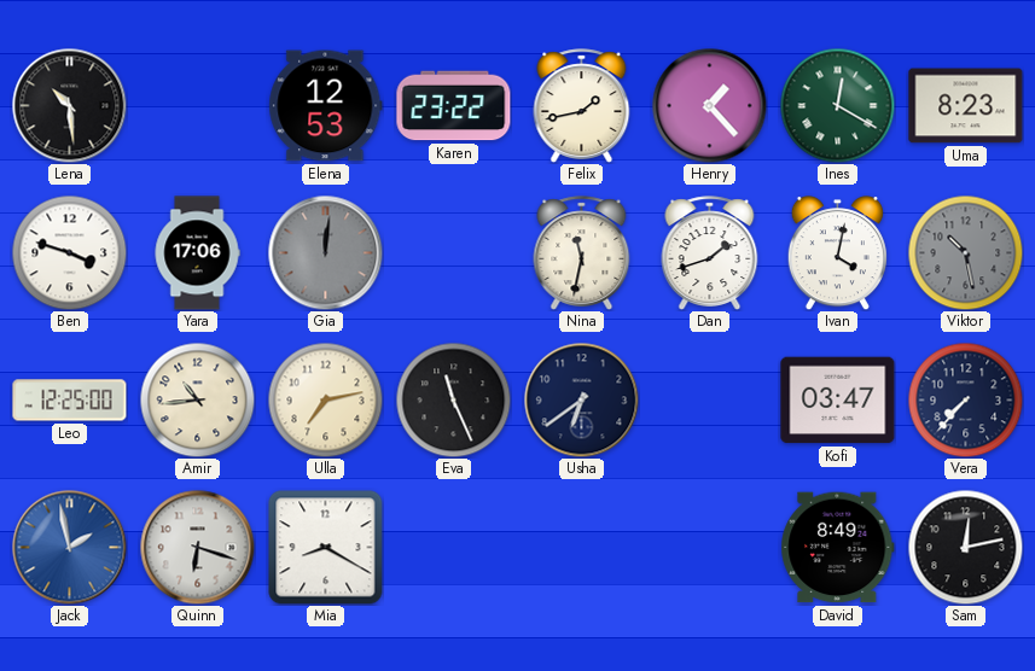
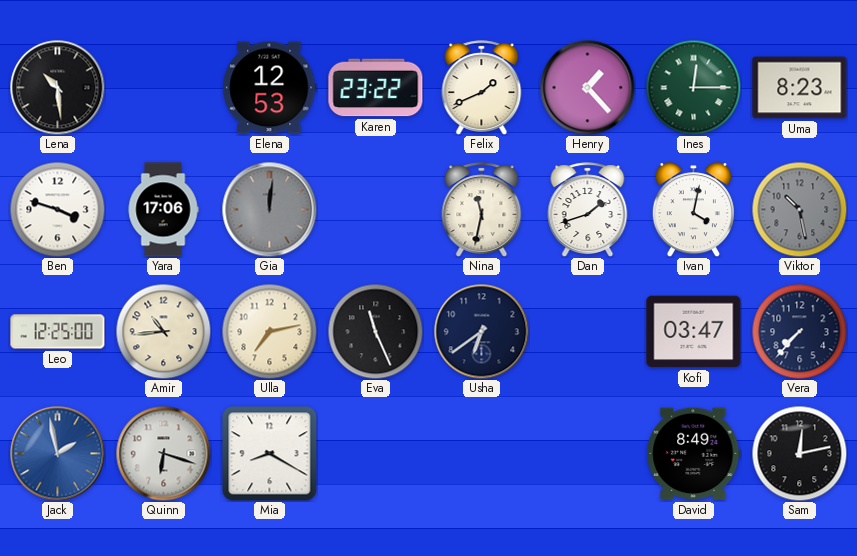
Felix: 1:43 -> 1:41 (482, 88)
Ines: 12:20 -> 12:15 (693, 87)
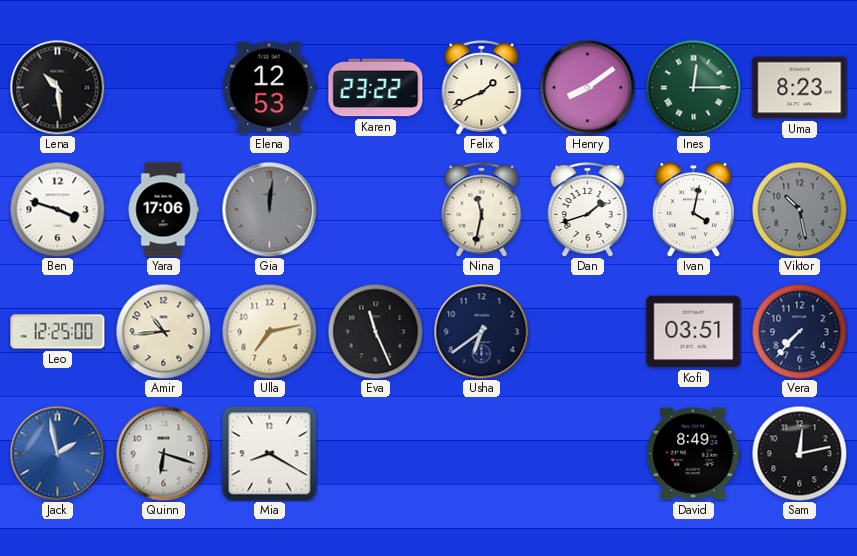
Henry: 1:23 -> 8:09 (587, 87)
Kofi: 03:47 -> 03:51 (694, 332)
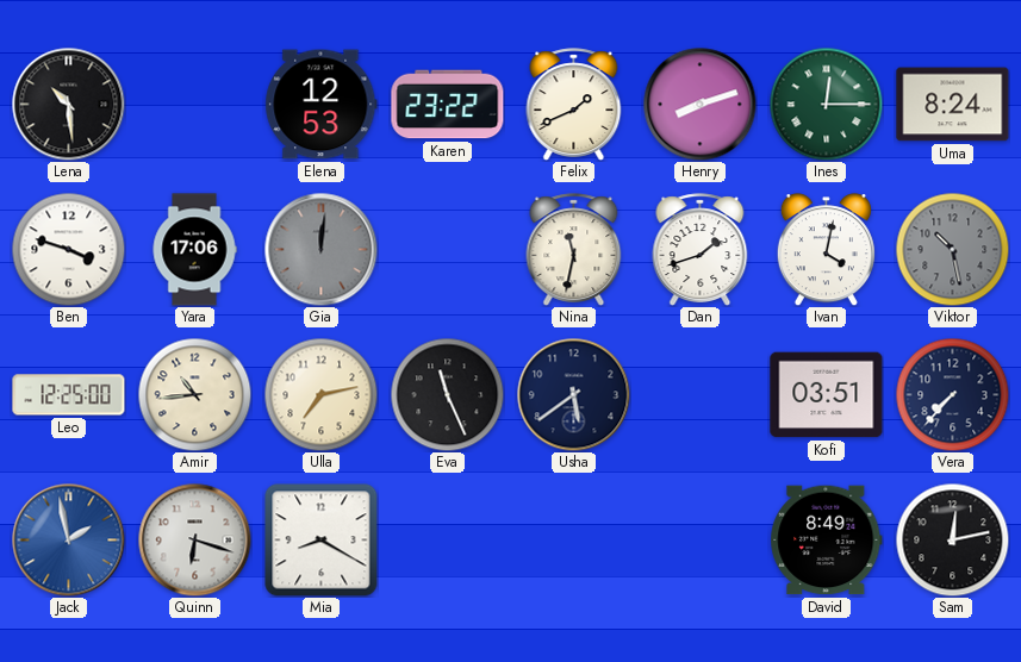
Henry: 8:09 -> 8:12 (699, 104)
Uma: 8:23 -> 8:24 (953, 105)
Usha: 6:39 -> 5:39 (573, 394)
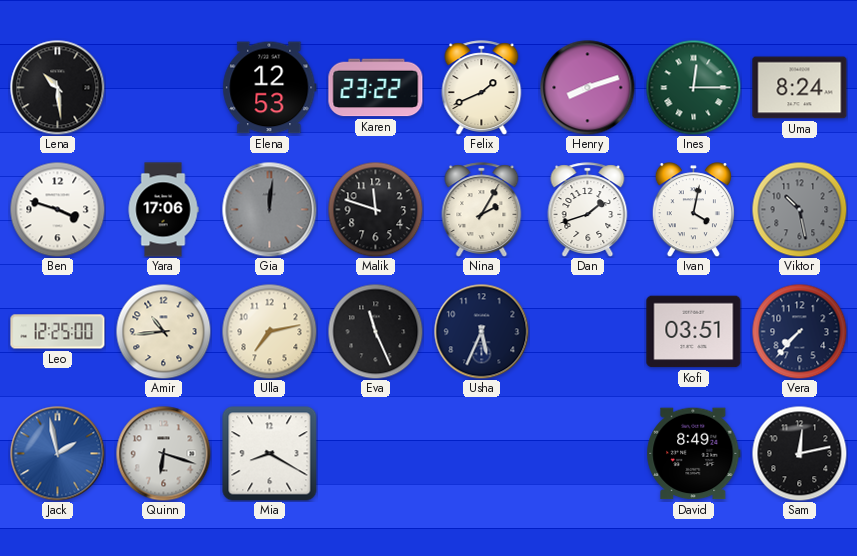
Malik: none -> 11:48 (375, 209)
Nina: 11:32 -> 2:05 (482, 210)
Usha: 5:39 -> 5:34 (481, 331)
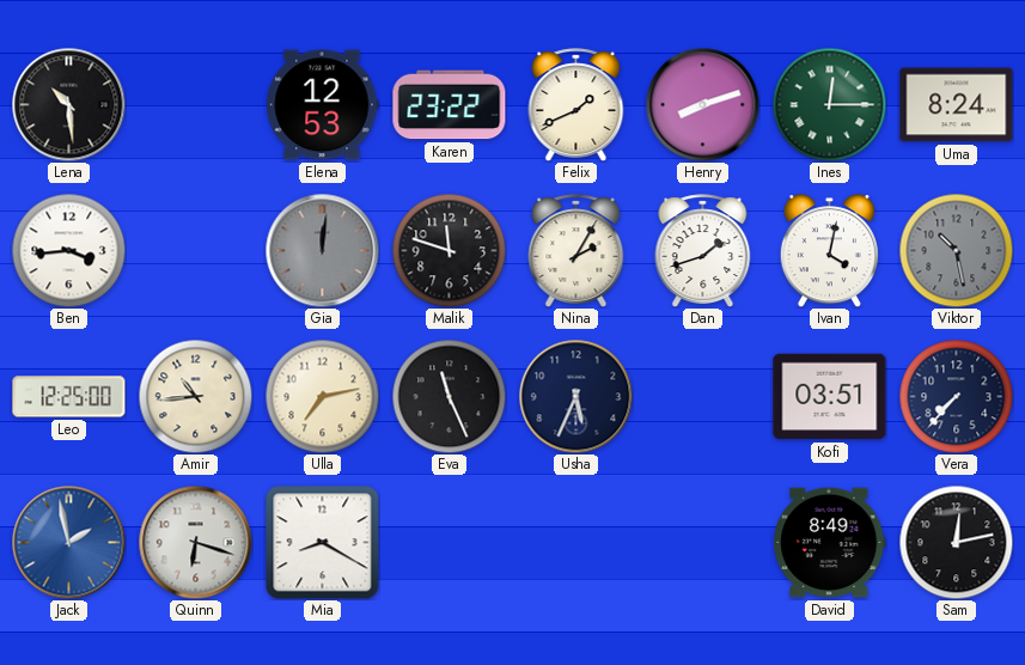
Ben: 3:48 -> 3:44 (68, 250)
Yara: 17:06 -> none (163, 210)
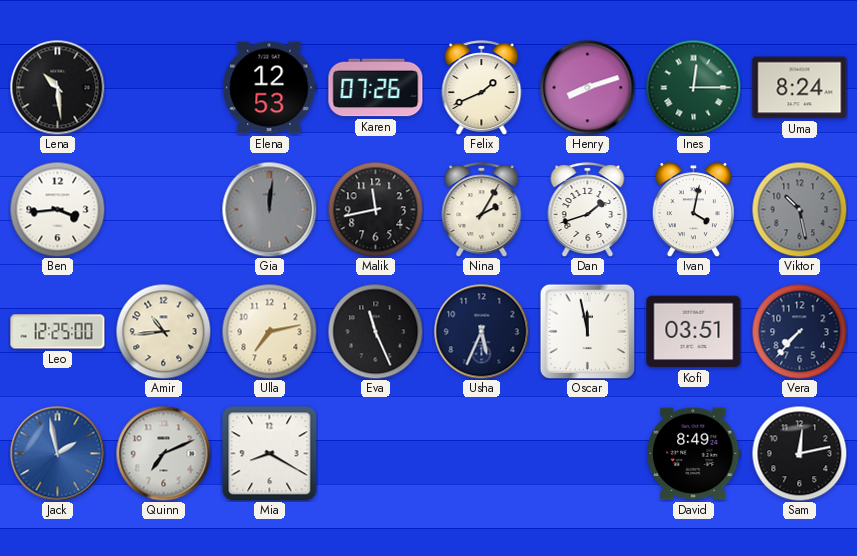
Karen: 23:22 -> 07:26 (376, 88)
Malik: 11:48 -> 11:43 (375, 209)
Oscar: none -> 11:58 (587, 331)
Quinn: 6:18 -> 7:11 (163, 453)
